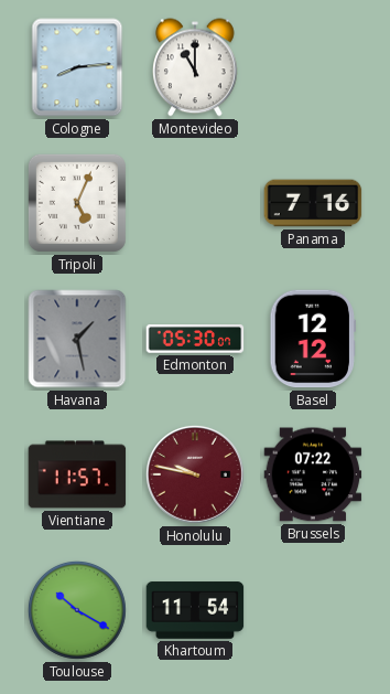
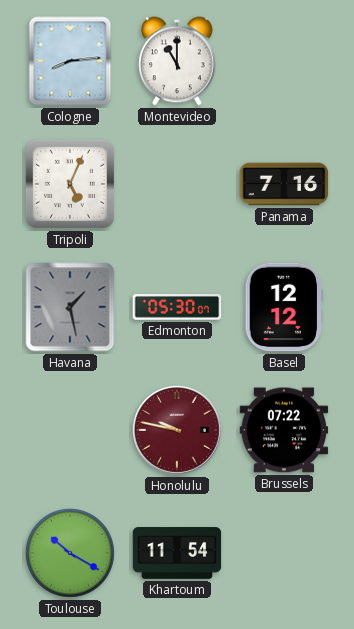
Vientiane: 11:57 -> none (77, 474)
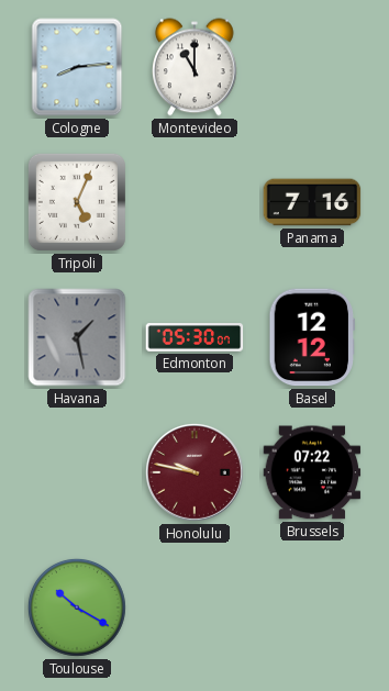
Khartoum: 11:54 -> none (177, 553)
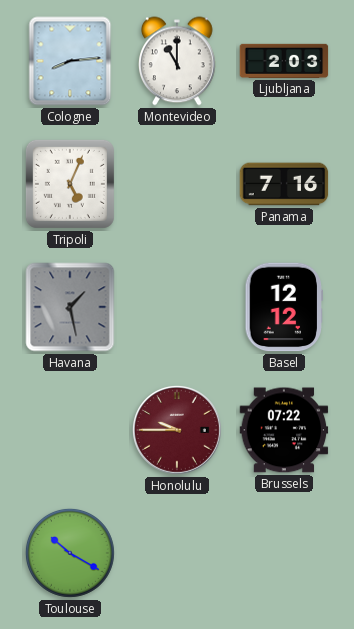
Ljubljana: none -> 2:03 (284, 61)
Edmonton: 05:30 -> none (194, 337)
Honolulu: 9:47 -> 9:45 (178, 431)
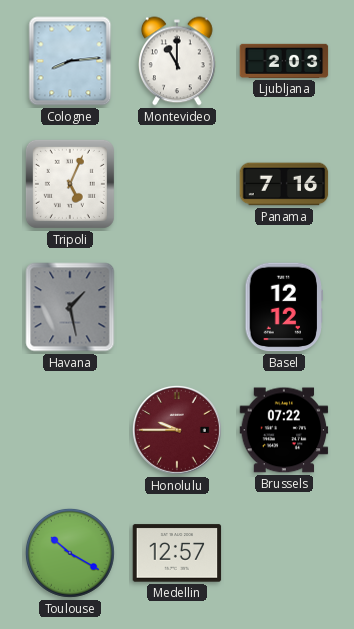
Medellin: none -> 12:57 (177, 553)
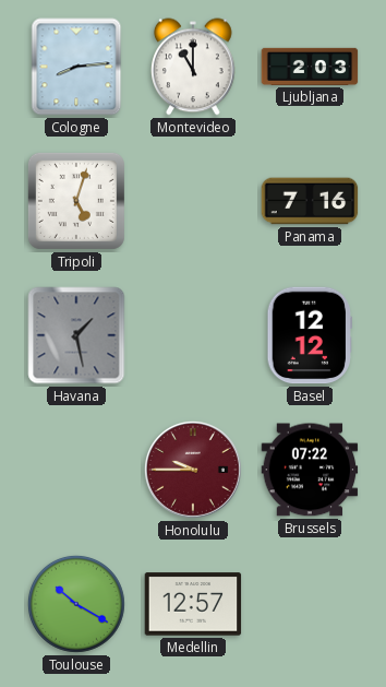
Tripoli: 5:04 -> 5:03 (76, 201)
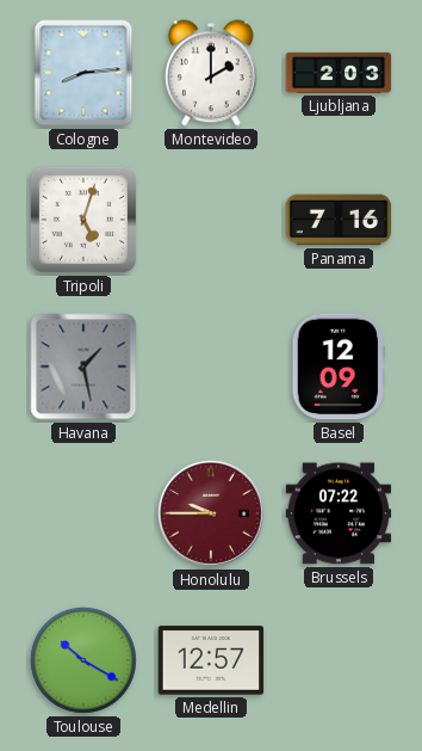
Montevideo: 11:00 -> 2:00 (212, 73)
Basel: 12:12 -> 12:09 (337, 367)
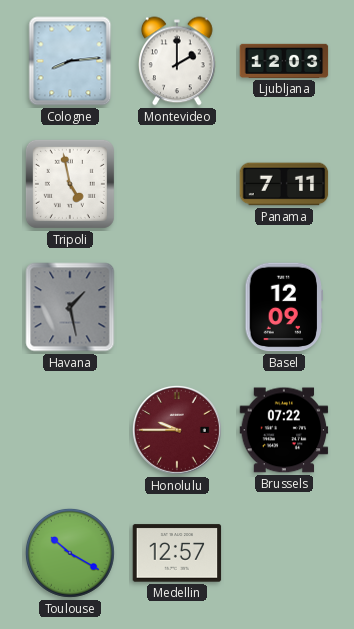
Ljubljana: 2:03 -> 12:03 (284, 61)
Tripoli: 5:03 -> 4:58 (70, 184)
Panama: 7:16 -> 7:11 (284, 184)
